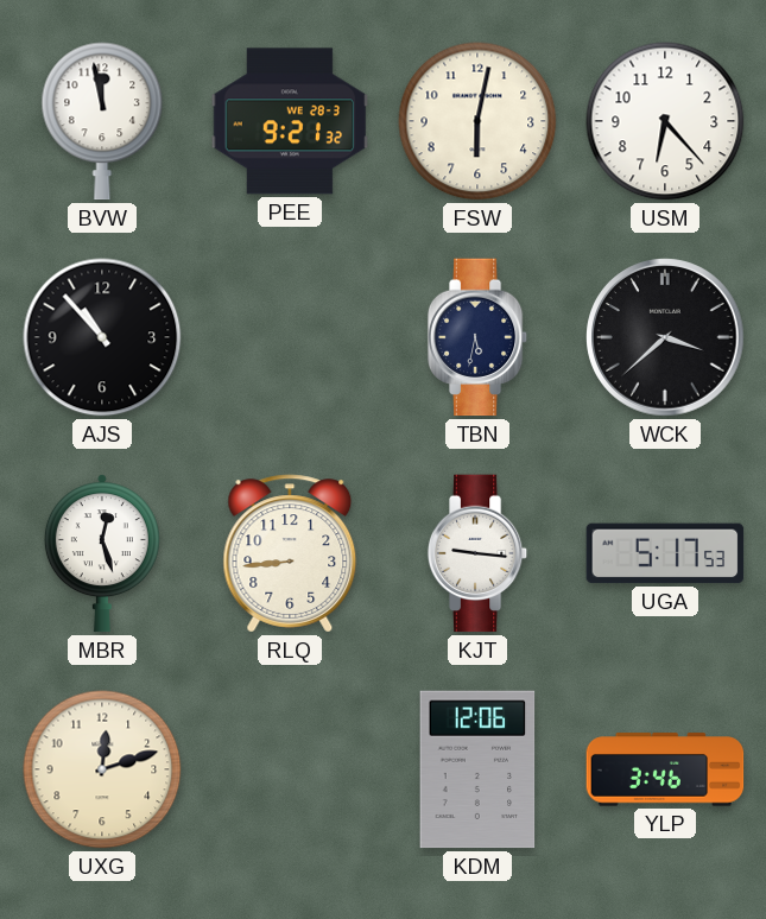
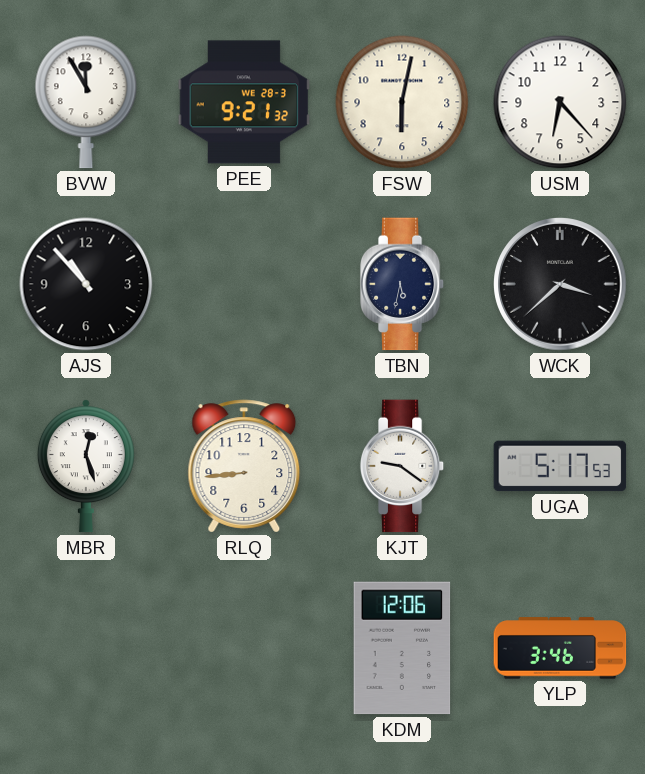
BVW: 11:58 -> 11:55 (86, 102)
KJT: 9:16 -> 9:21 (402, 466)
UXG: 12:12 -> none (102, 769)
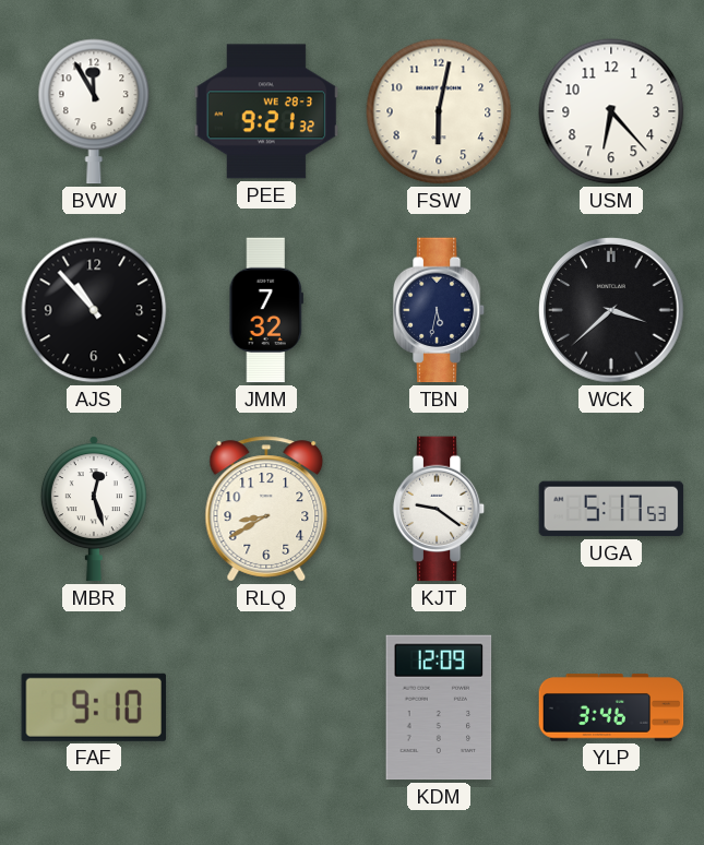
JMM: none -> 7:32 (265, 310)
RLQ: 8:44 -> 8:40 (266, 509)
FAF: none -> 9:10 (93, 707)
KDM: 12:06 -> 12:09 (439, 707)
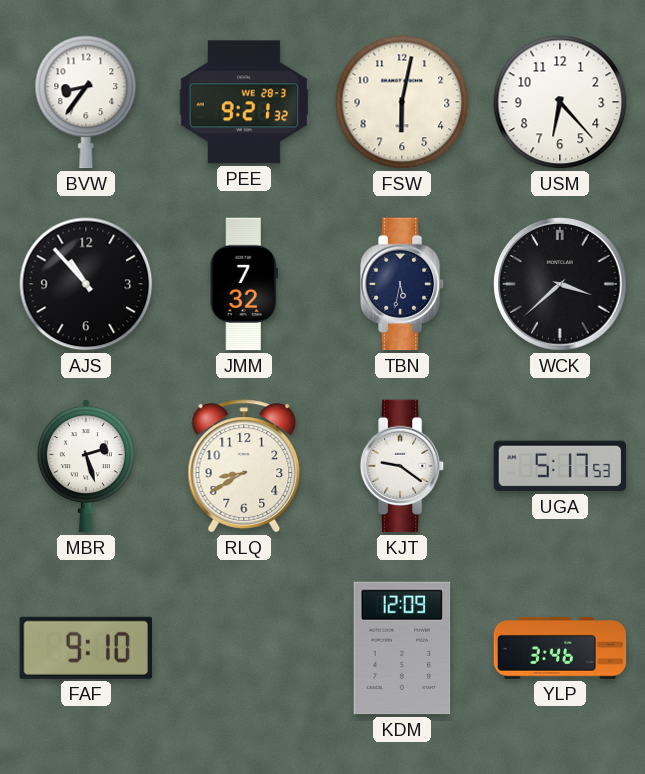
BVW: 11:55 -> 8:36 (86, 102)
MBR: 12:27 -> 2:27 (86, 466)
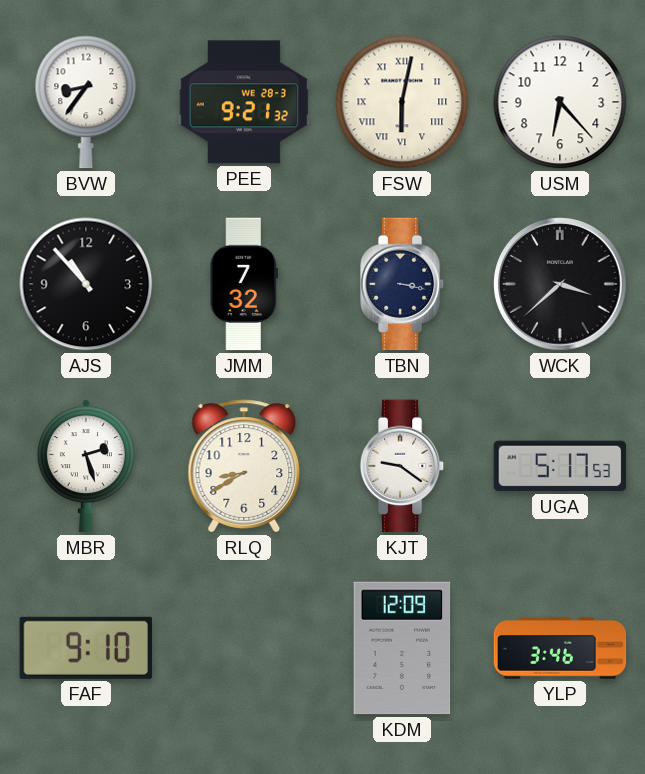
FSW numerals: Arabic -> Roman (402, 102)
TBN: 5:32 -> 3:17 (402, 284)
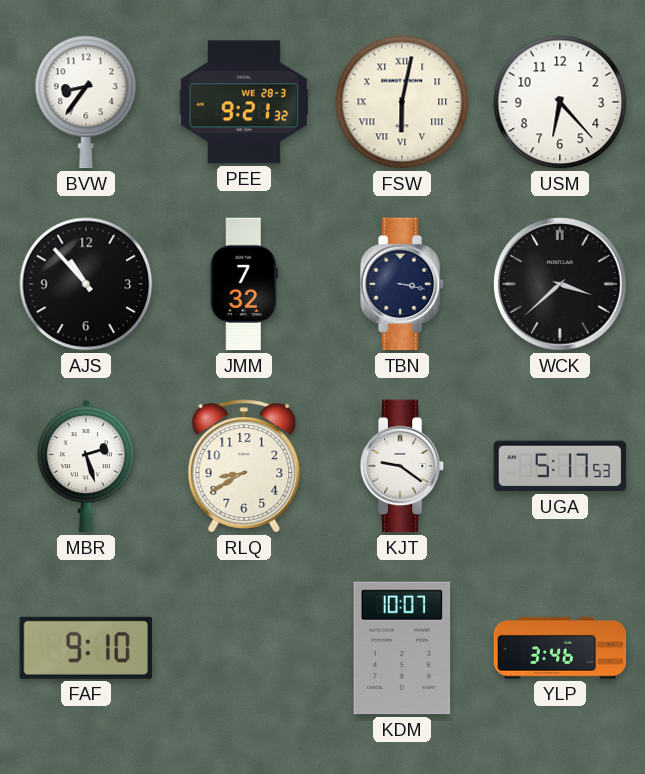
KDM: 12:09 -> 10:07 (402, 648)
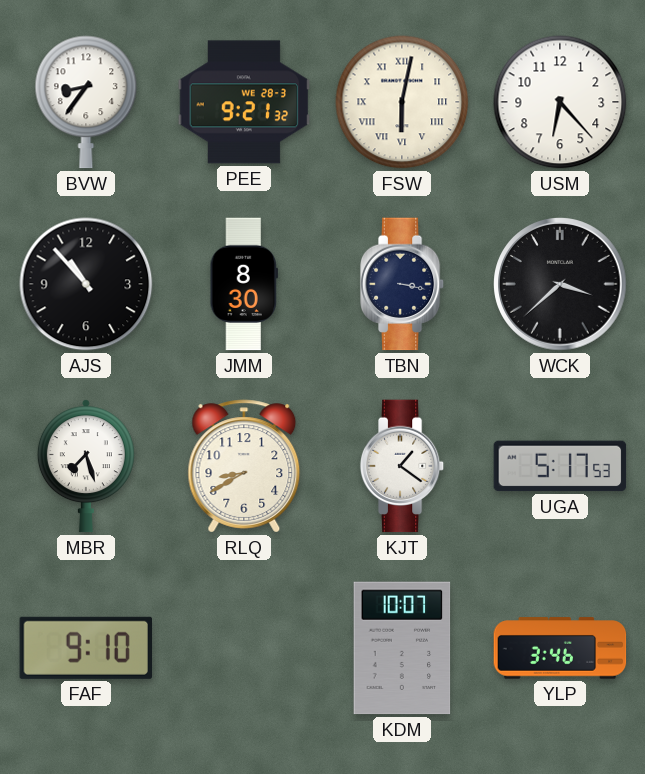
JMM: 7:32 -> 8:30 (243, 284)
MBR: 2:27 -> 7:27 (86, 466)
KJT: 9:21 -> 1:21 (402, 466)
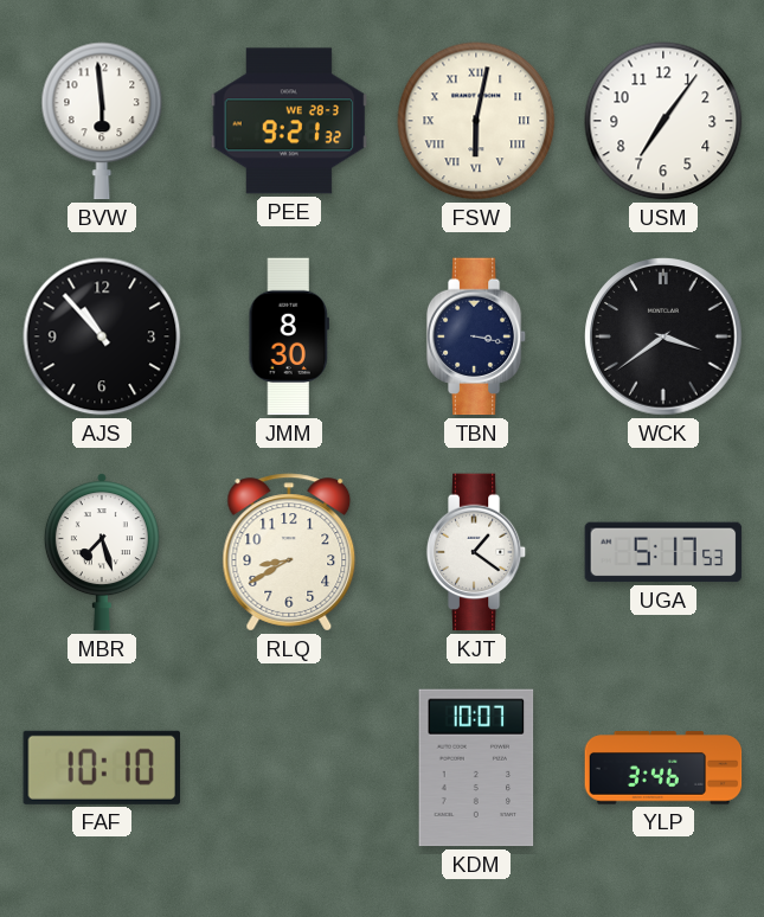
BVW: 8:36 -> 5:59 (102, 121)
USM: 6:23 -> 7:06 (663, 121)
WCK: 3:38 -> 3:39 (663, 336)
FAF: 9:10 -> 10:10 (101, 768)
